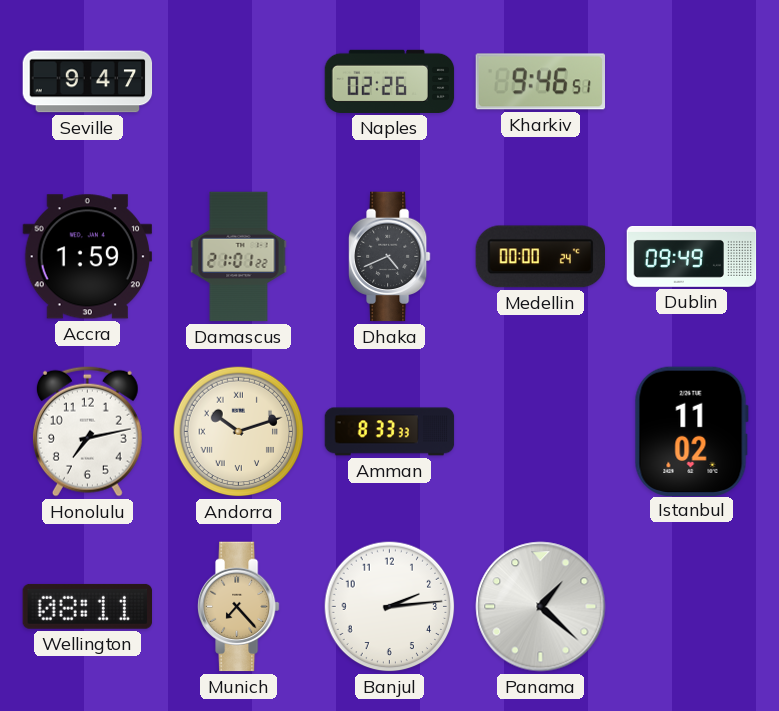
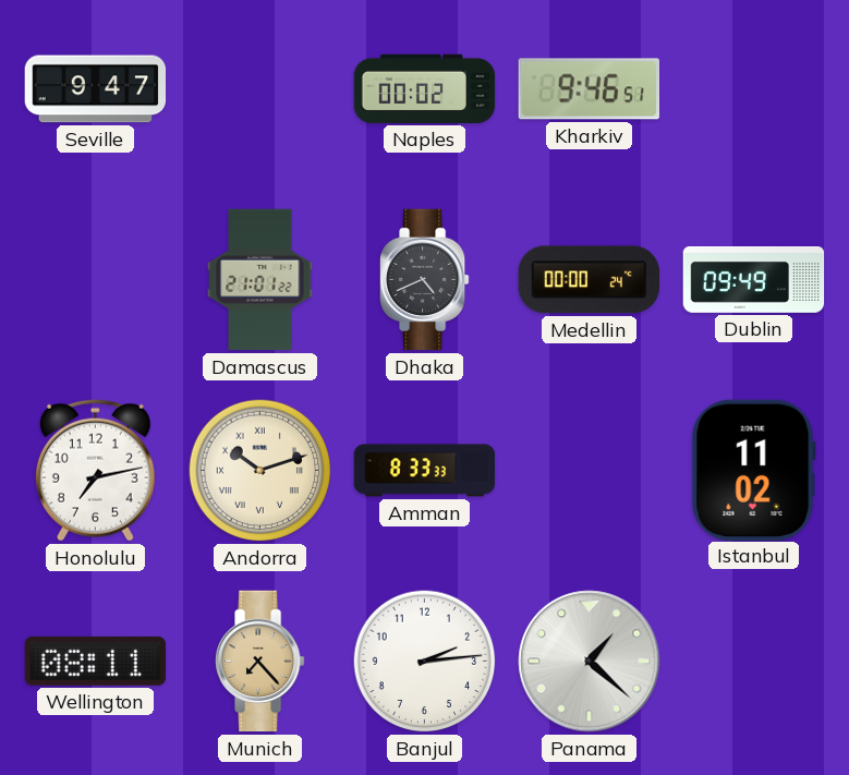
Naples: 02:26 -> 00:02 (425, 88)
Accra: 1:59 -> none (87, 257)
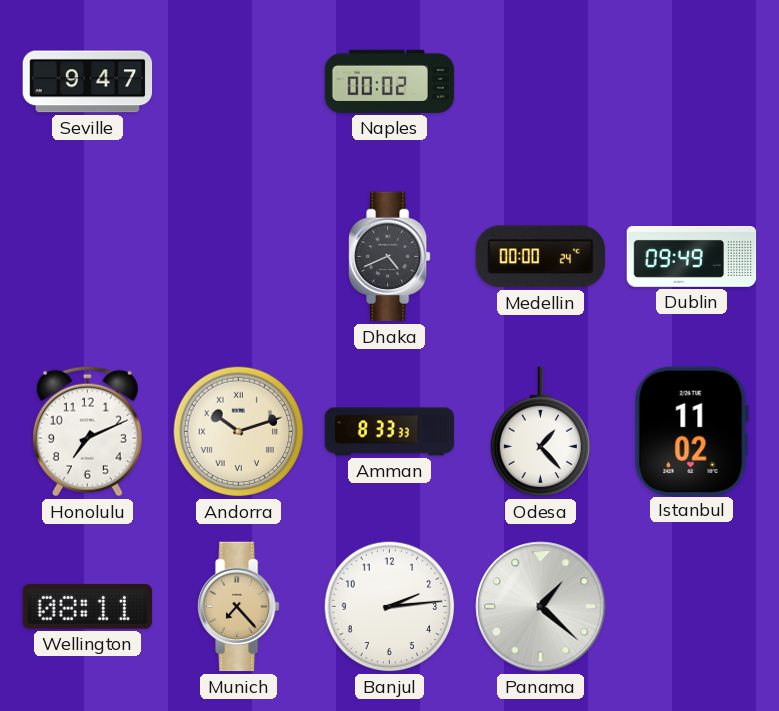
Kharkiv: 9:46 -> none (589, 89)
Damascus: 21:01 -> none (260, 280)
Honolulu: 7:13 -> 7:11 (87, 431)
Odesa: none -> 1:23 (541, 432)
